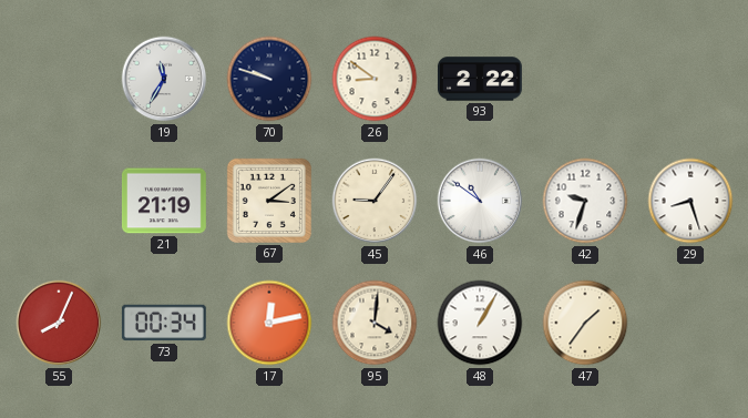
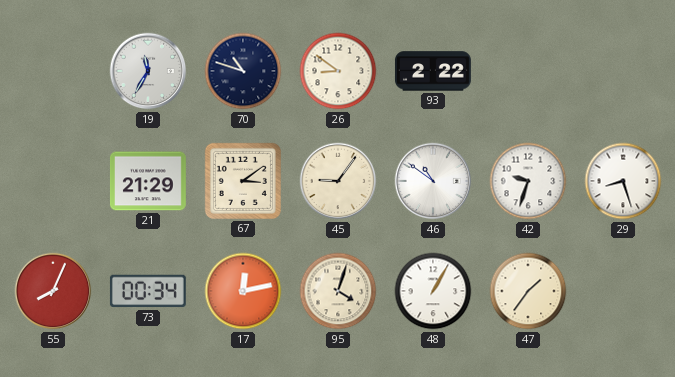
70: 9:48 -> 10:48 (243, 71)
21: 21:19 -> 21:29 (148, 181)
95: 4:01 -> 4:03 (338, 291)
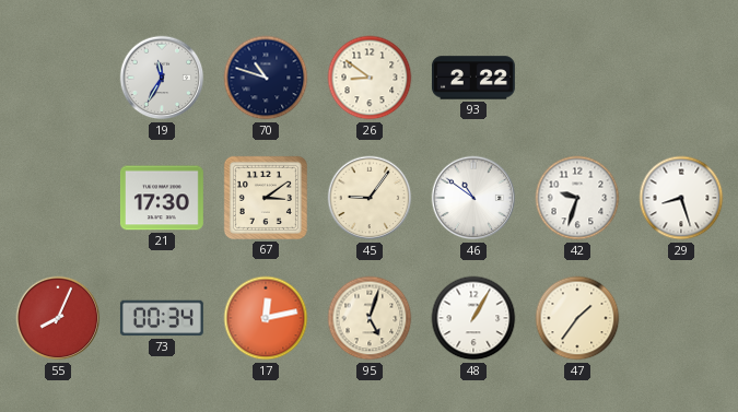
21: 21:29 -> 17:30 (162, 198)
95: 4:03 -> 5:03 (370, 318)
